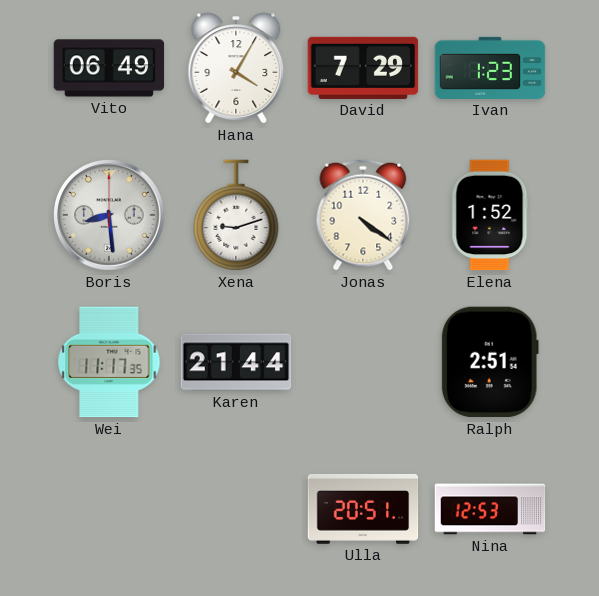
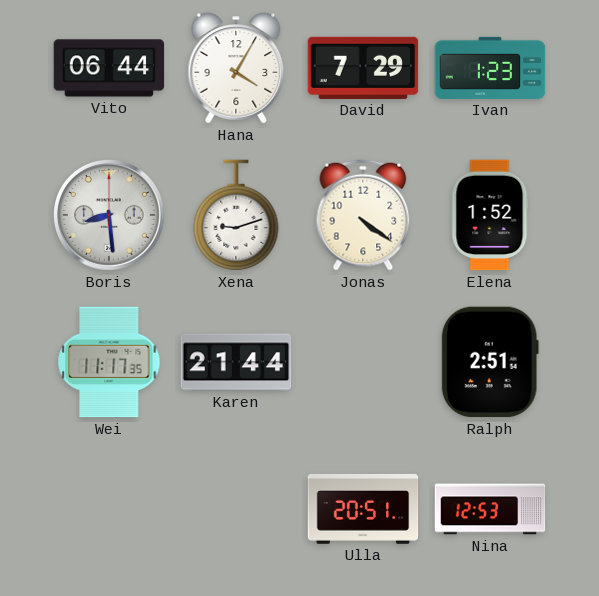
Vito: 06:49 -> 06:44 (109, 68)
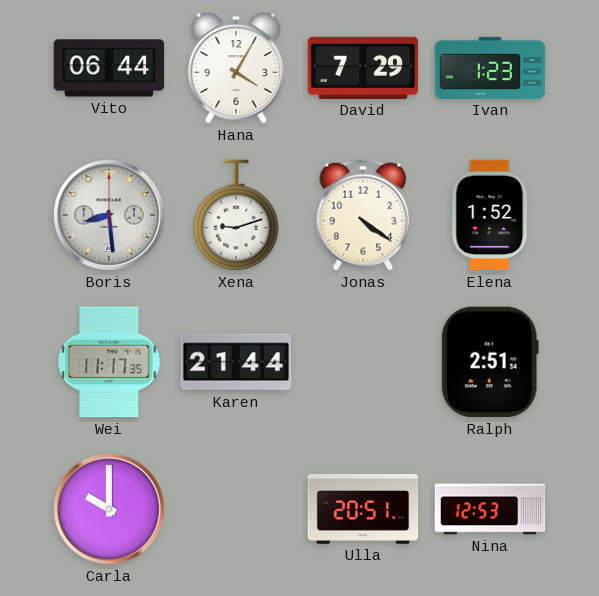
Carla: none -> 10:00 (109, 509)
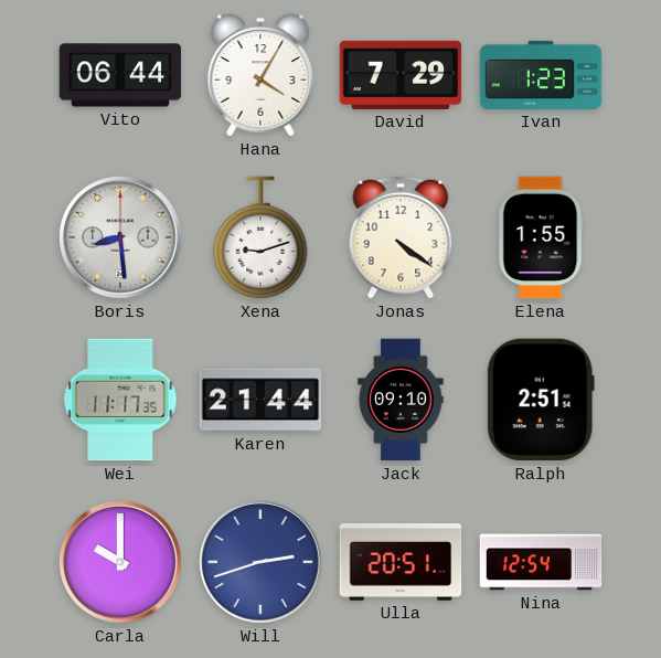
Elena: 1:52 -> 1:55 (541, 237)
Jack: none -> 09:10 (401, 400)
Will: none -> 2:42 (260, 562)
Nina: 12:53 -> 12:54 (541, 562)
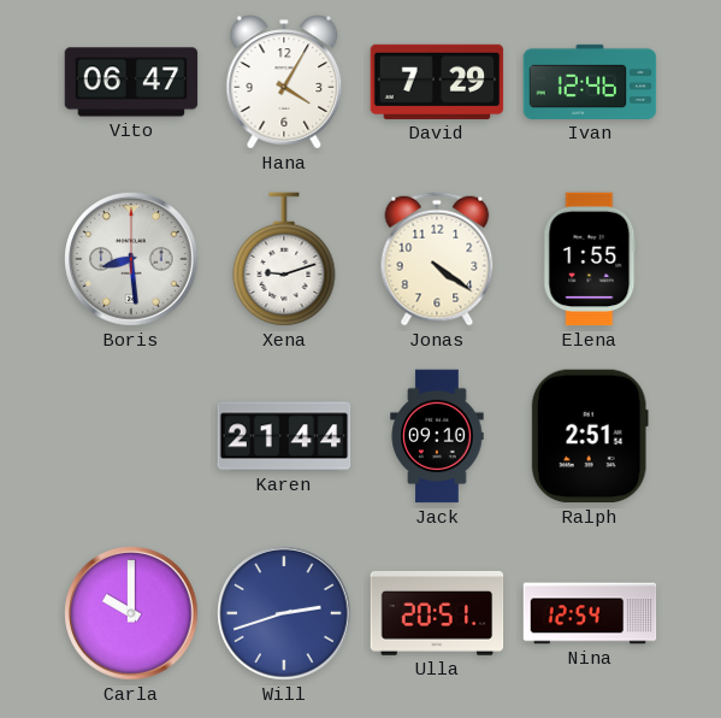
Vito: 06:44 -> 06:47 (131, 82)
Ivan: 1:23 -> 12:46 (590, 82)
Wei: 11:17 -> none (120, 400)
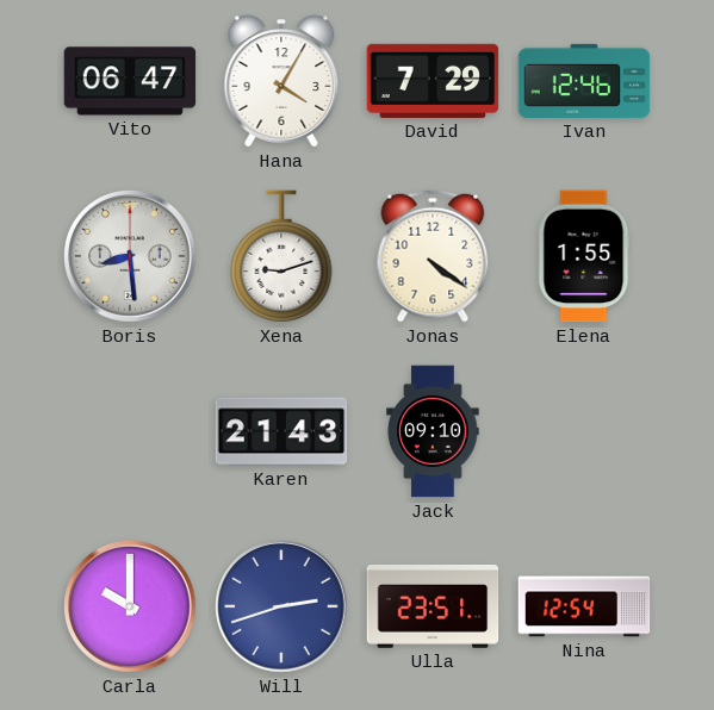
Karen: 21:44 -> 21:43 (281, 431)
Ralph: 2:51 -> none (590, 436)
Ulla: 20:51 -> 23:51 (433, 606)
